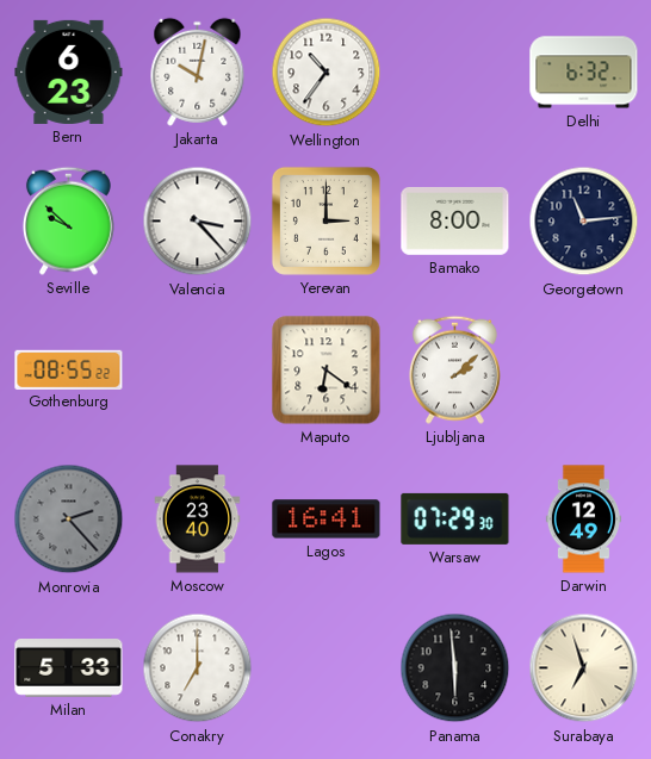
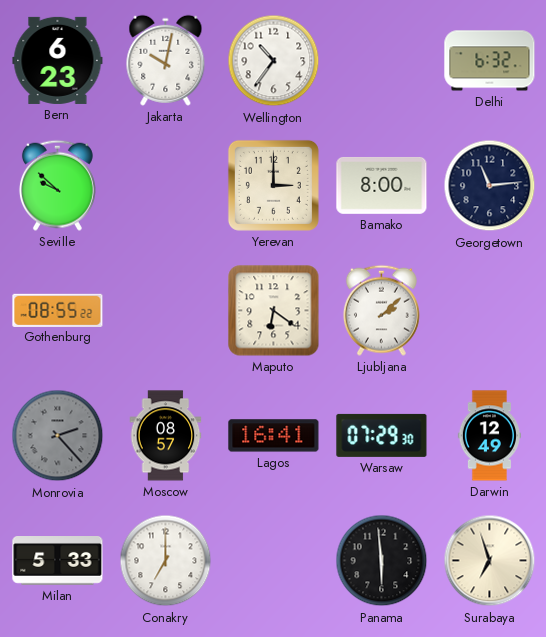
Valencia: 3:23 -> none (198, 222)
Moscow: 23:40 -> 08:57 (166, 436)
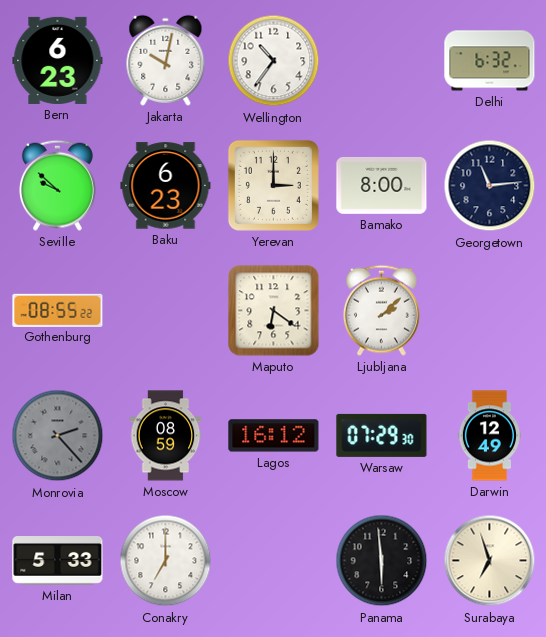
Baku: none -> 6:23 (166, 186)
Moscow: 08:57 -> 08:59 (166, 436)
Lagos: 16:41 -> 16:12 (274, 436)
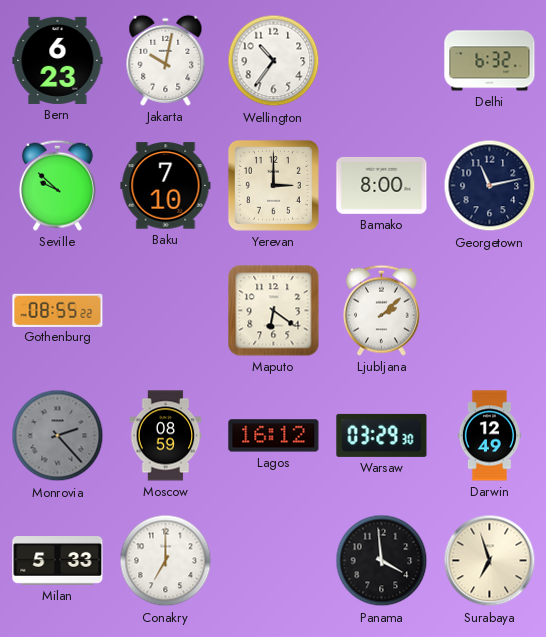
Baku: 6:23 -> 7:10 (166, 186)
Georgetown: 11:14 -> 11:13 (490, 186)
Warsaw: 07:29 -> 03:29 (382, 435)
Panama: 5:59 -> 3:59 (382, 561)
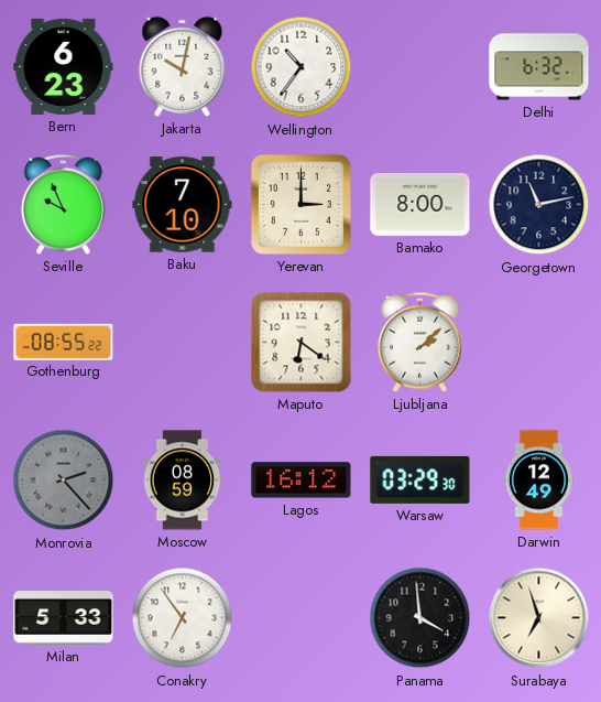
Seville: 9:52 -> 9:56 (63, 204)
Conakry: 7:00 -> 6:54 (183, 618)
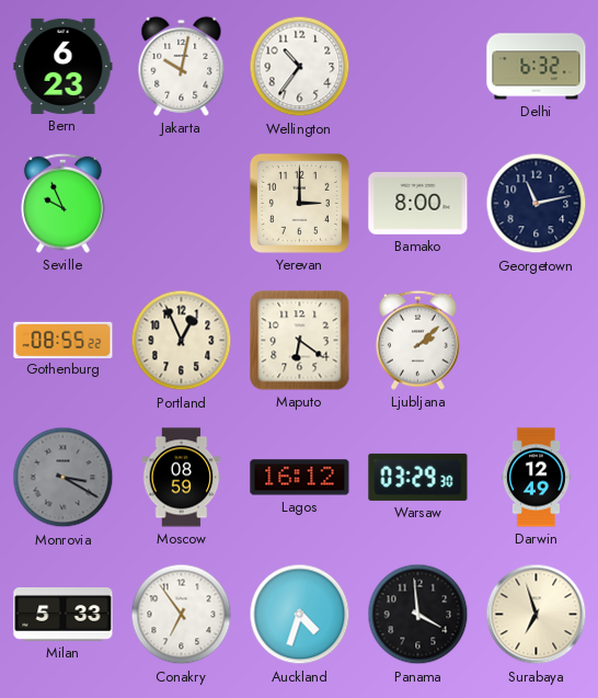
Baku: 7:10 -> none (183, 205)
Portland: none -> 12:56 (182, 341)
Monrovia: 2:23 -> 3:20 (64, 478)
Auckland: none -> 4:33 (300, 615)
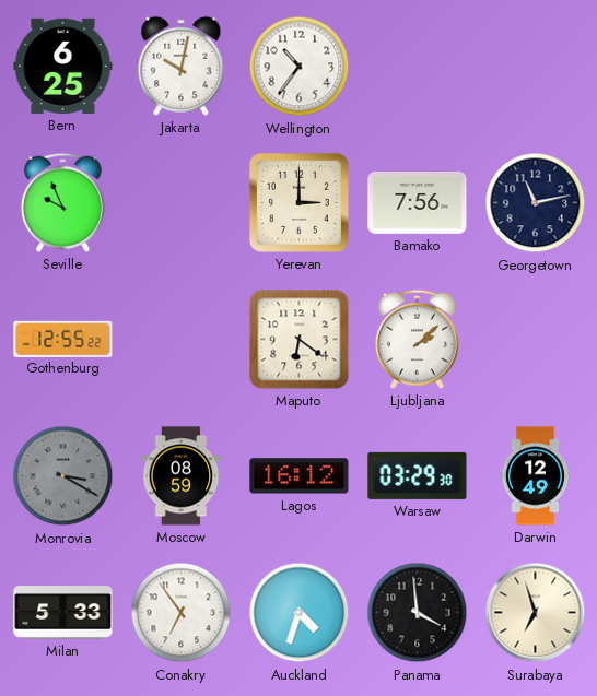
Bern: 6:23 -> 6:25 (63, 66)
Delhi: 6:32 -> none (537, 67)
Bamako: 8:00 -> 7:56 (418, 202)
Gothenburg: 08:55 -> 12:55 (63, 339)
Portland: 12:56 -> none (182, 341)
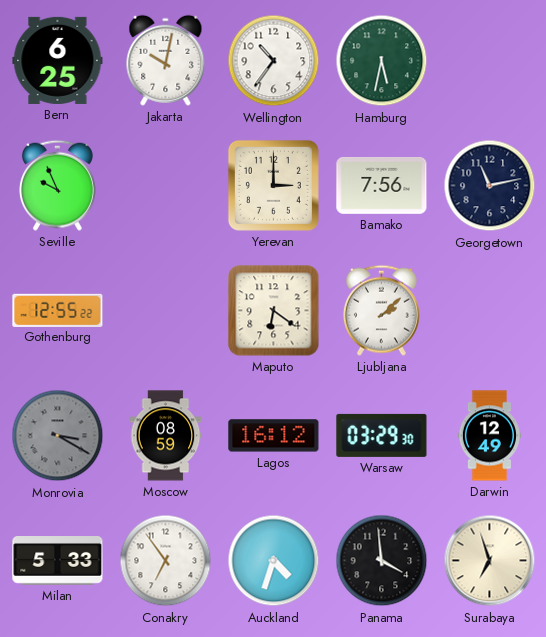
Hamburg: none -> 5:32 (382, 61)
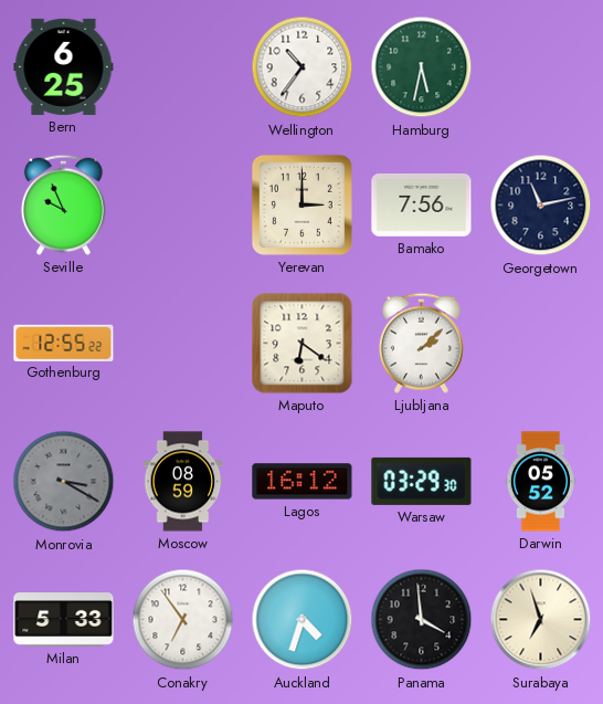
Jakarta: 10:02 -> none (166, 60)
Darwin: 12:49 -> 05:52 (540, 482)
